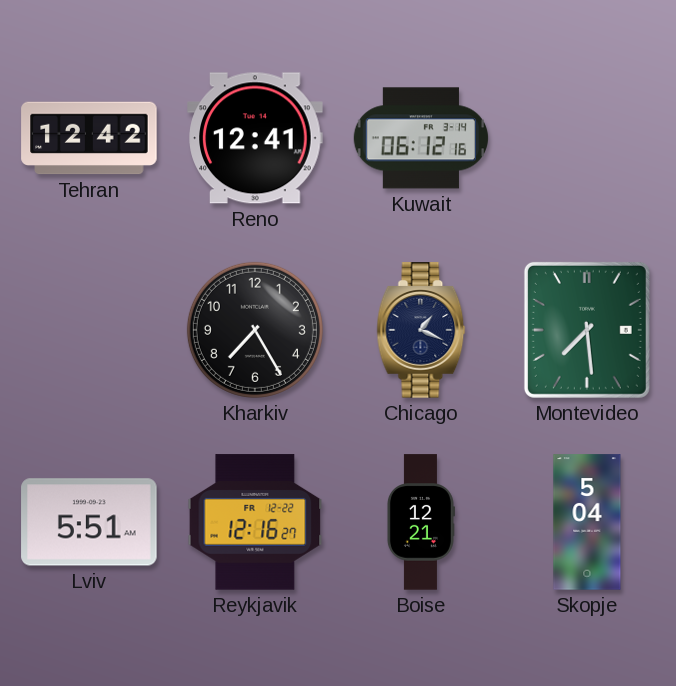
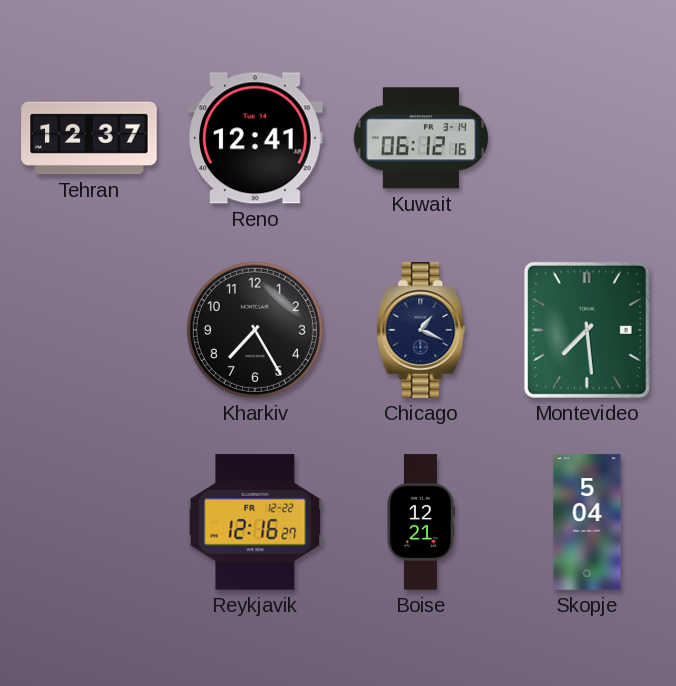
Tehran: 12:42 -> 12:37 (89, 138)
Lviv: 5:51 -> none (89, 522)
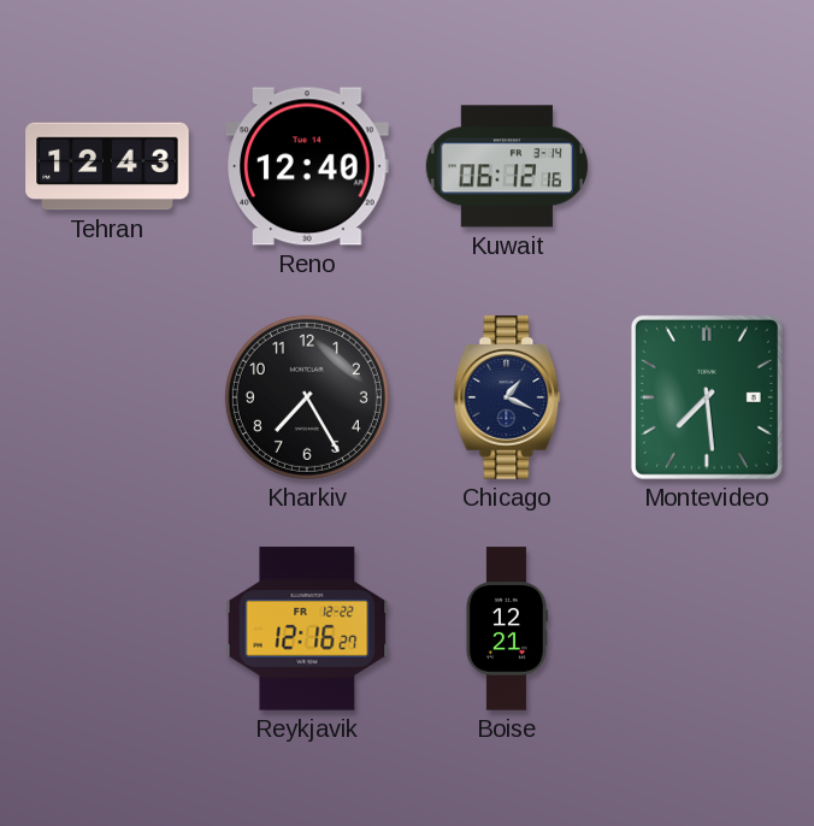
Tehran: 12:37 -> 12:43 (107, 166)
Reno: 12:41 -> 12:40 (307, 166)
Skopje: 5:04 -> none (587, 522)
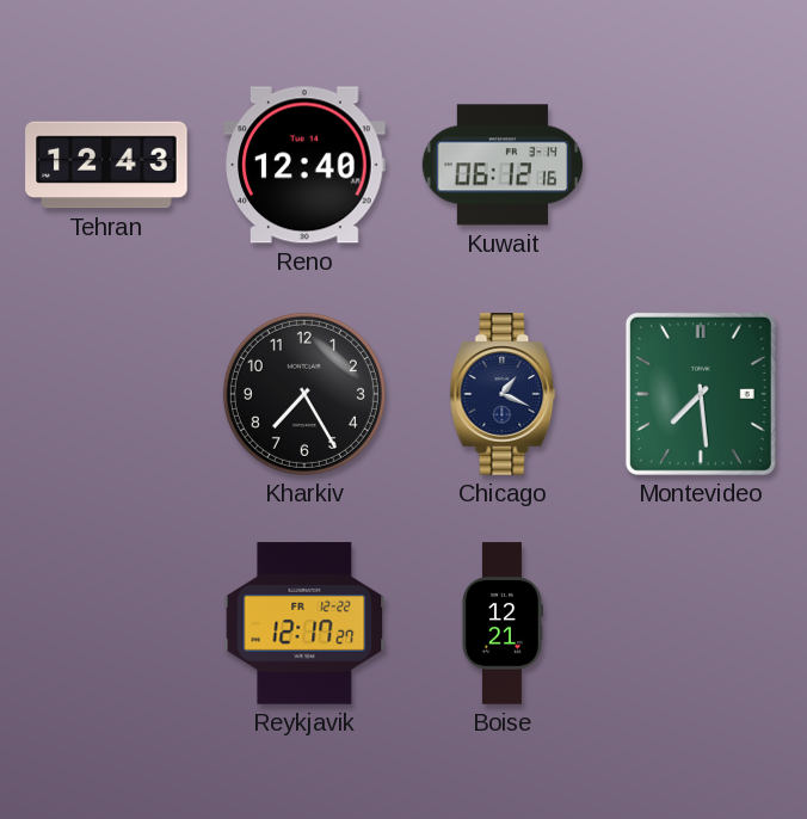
Reykjavik: 12:16 -> 12:17 (304, 623)
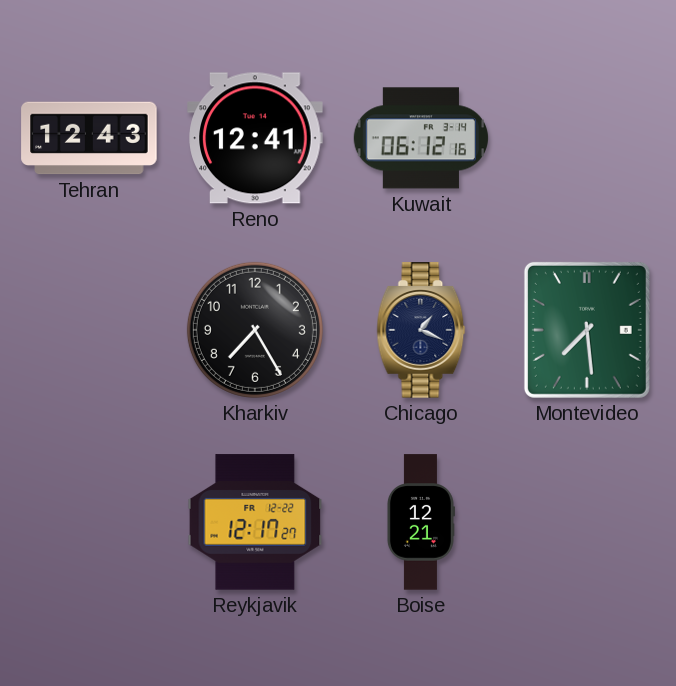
Reno: 12:40 -> 12:41 (255, 138)
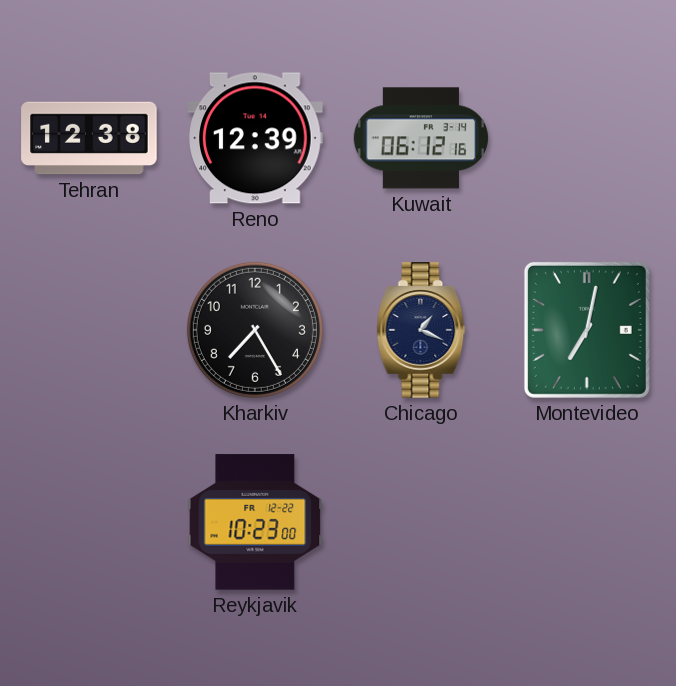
Tehran: 12:43 -> 12:38 (89, 138)
Reno: 12:41 -> 12:39 (255, 138)
Montevideo: 7:29 -> 7:02 (587, 330)
Reykjavik: 12:17 -> 10:23 (255, 522)
Boise: 12:21 -> none (420, 522)
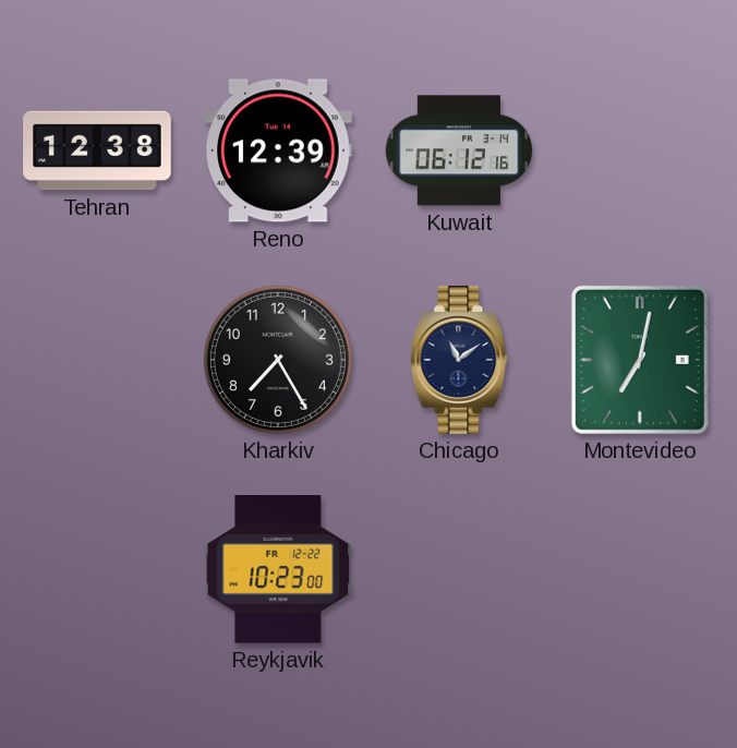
Chicago: 1:19 -> 11:09 (459, 360)
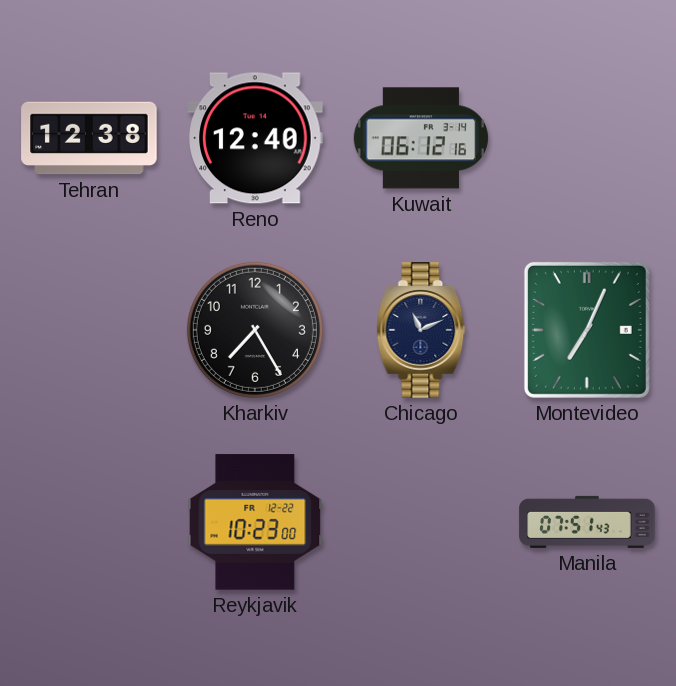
Reno: 12:39 -> 12:40 (255, 138)
Chicago: 11:09 -> 11:11 (421, 330)
Montevideo: 7:02 -> 7:04 (587, 330)
Manila: none -> 07:51 (587, 522)
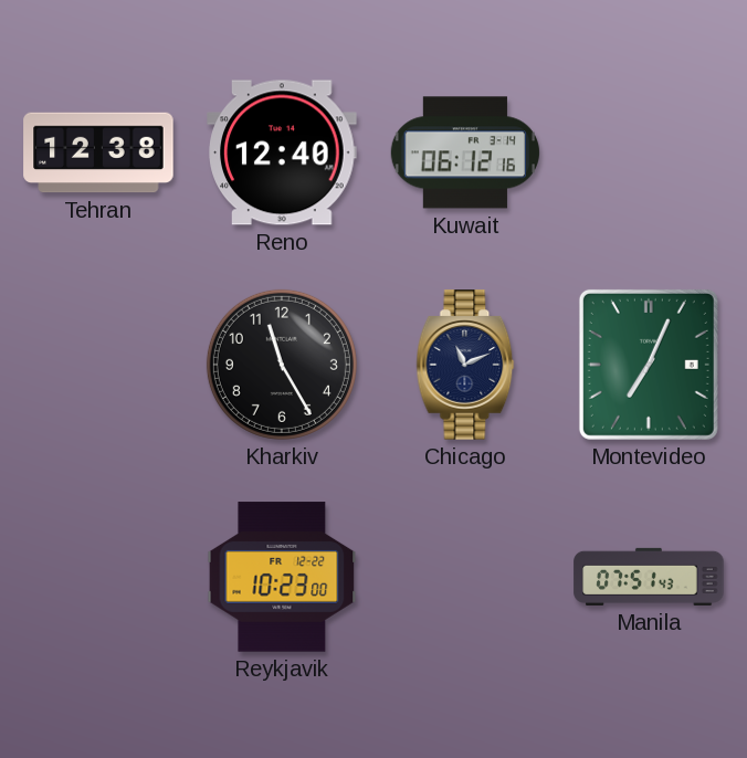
Kharkiv: 7:25 -> 11:25 (282, 365)
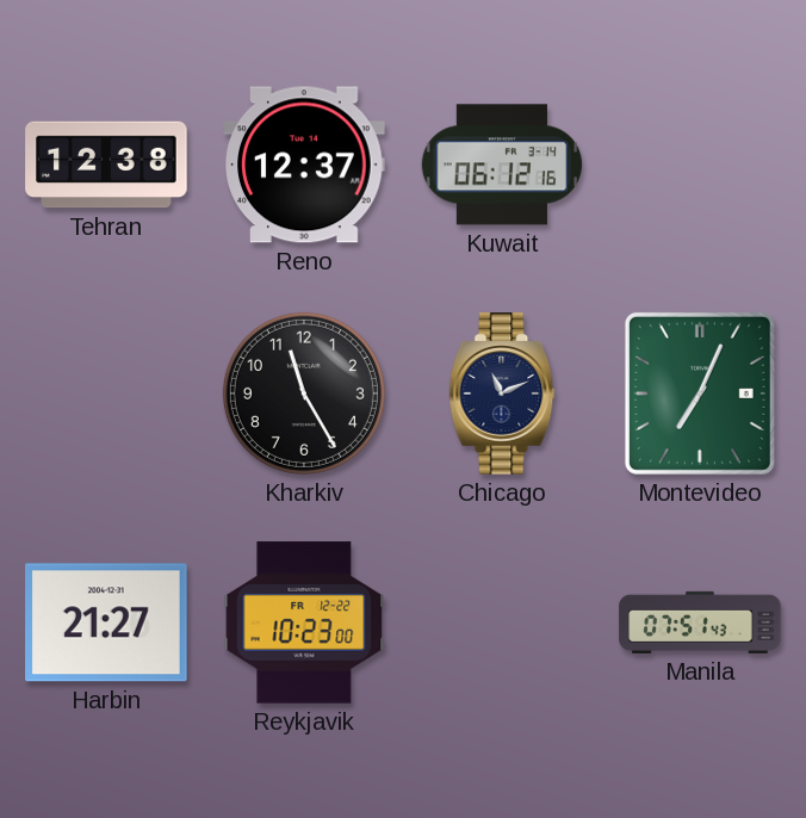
Reno: 12:40 -> 12:37 (304, 165)
Harbin: none -> 21:27 (106, 622)
